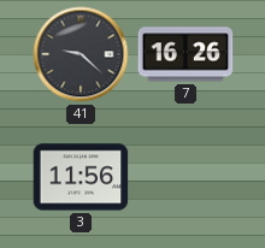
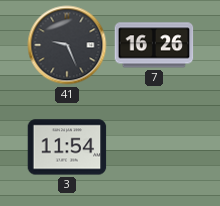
41: 9:22 -> 9:26 (67, 45)
3: 11:56 -> 11:54 (67, 147)
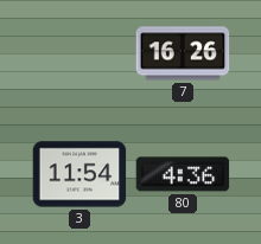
41: 9:26 -> none (67, 45)
80: none -> 4:36 (183, 174)
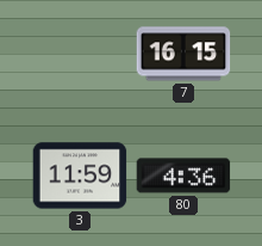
7: 16:26 -> 16:15 (183, 54)
3: 11:54 -> 11:59 (80, 176)
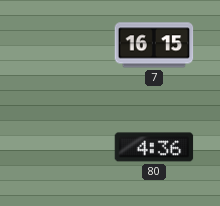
3: 11:59 -> none (80, 176)
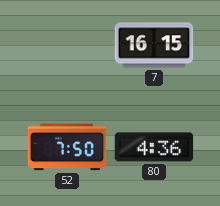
52: none -> 7:50 (67, 147)
